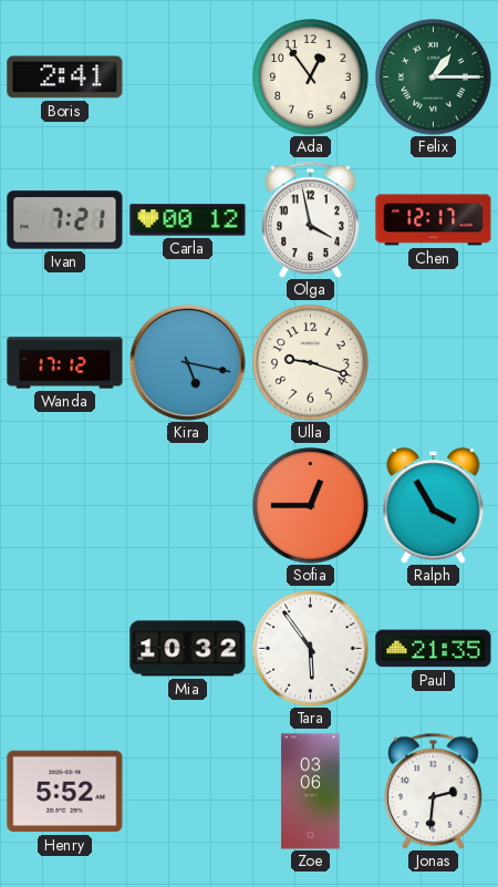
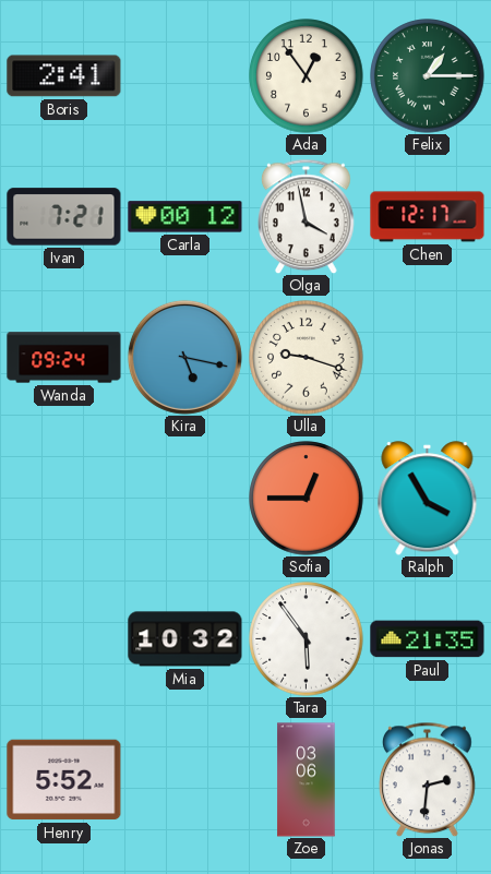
Wanda: 17:12 -> 09:24 (64, 358)
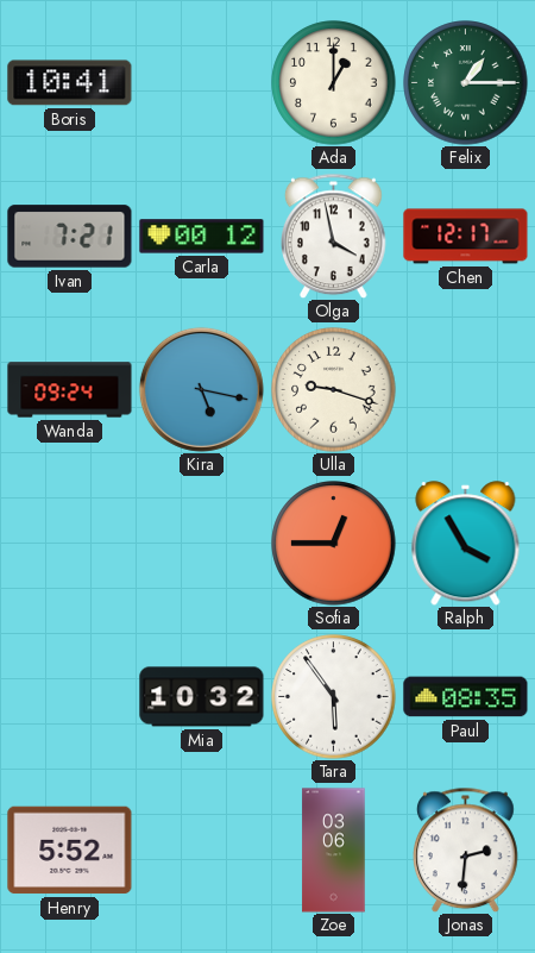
Boris: 2:41 -> 10:41 (70, 83)
Ada: 12:54 -> 1:00 (334, 83)
Paul: 21:35 -> 08:35 (466, 697)
